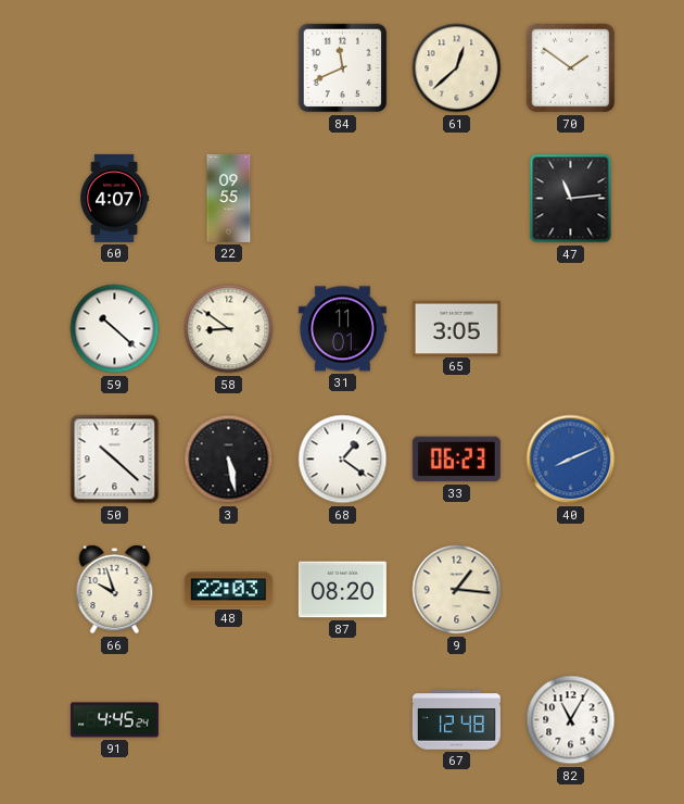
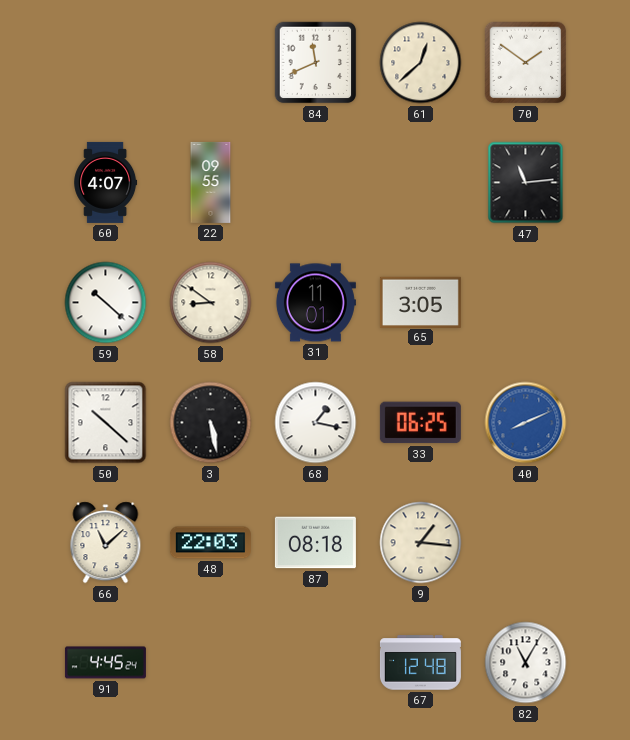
68: 1:21 -> 1:17 (316, 423)
33: 06:23 -> 06:25 (420, 423)
66: 9:57 -> 11:08 (106, 543)
87: 08:20 -> 08:18 (315, 543)
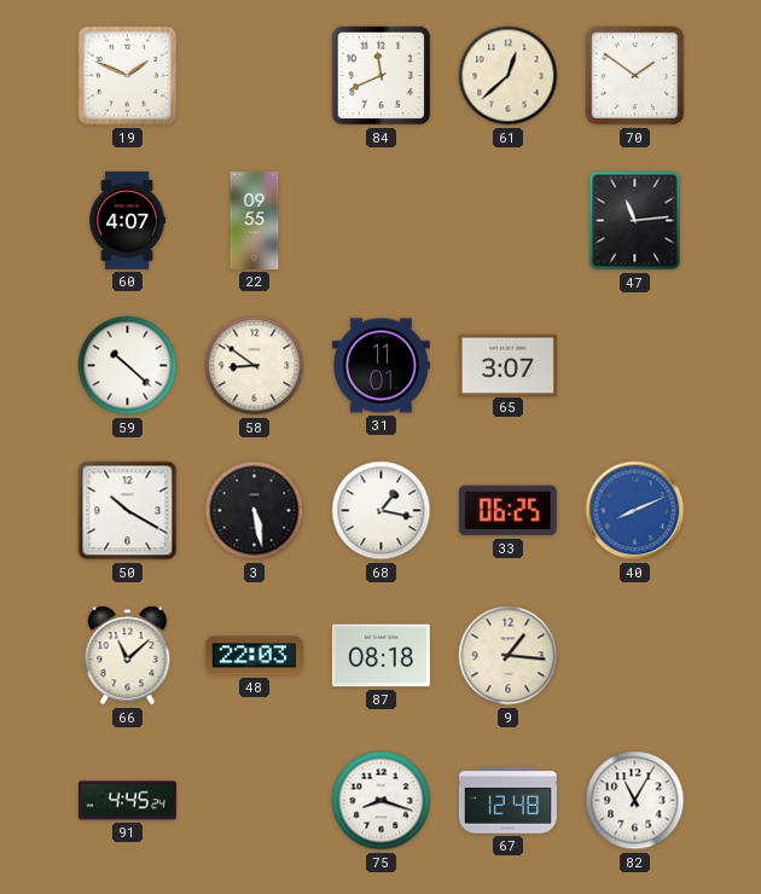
19: none -> 1:49 (128, 76)
65: 3:05 -> 3:07 (507, 365)
50: 10:22 -> 10:20 (128, 511)
75: none -> 8:18 (382, 801)
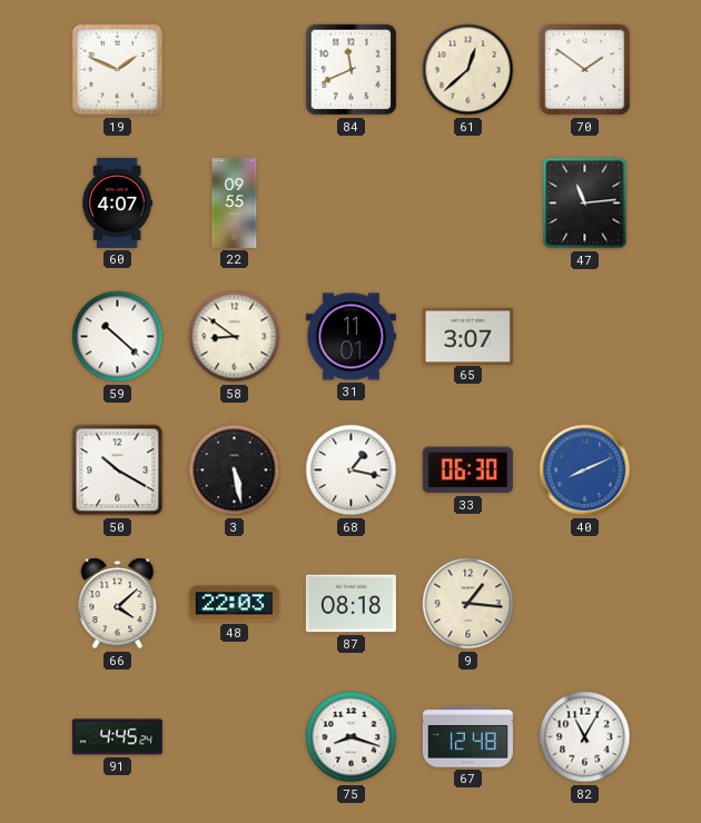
33: 06:25 -> 06:30 (467, 470)
66: 11:08 -> 4:08 (118, 604)
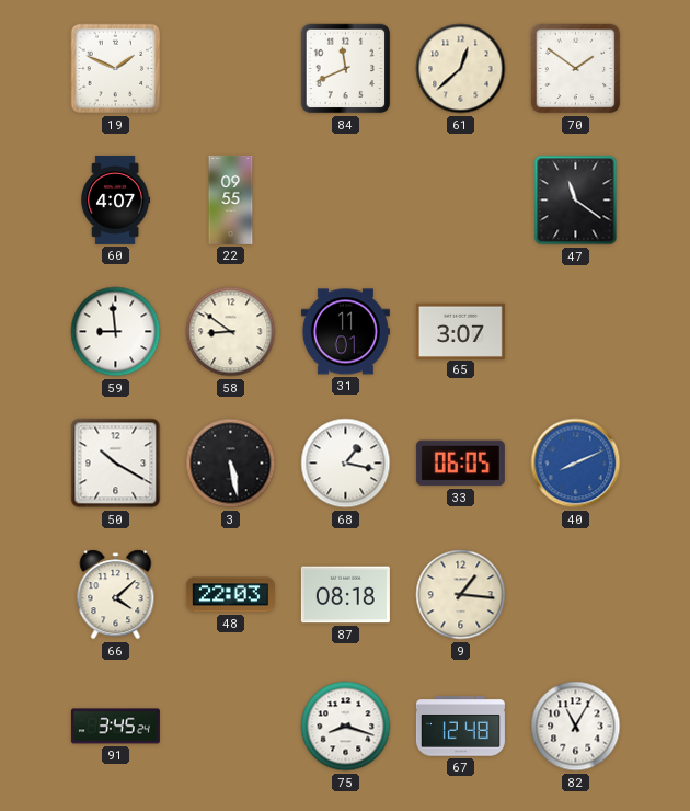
47: 11:14 -> 11:21 (576, 201)
59: 10:22 -> 8:59 (116, 332)
33: 06:30 -> 06:05 (460, 464)
91: 4:45 -> 3:45 (115, 727)
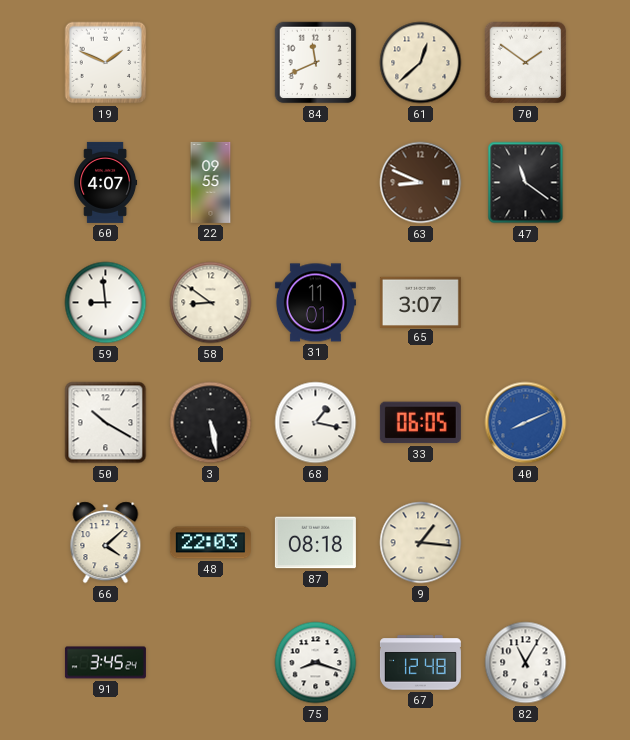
63: none -> 8:49 (421, 183)
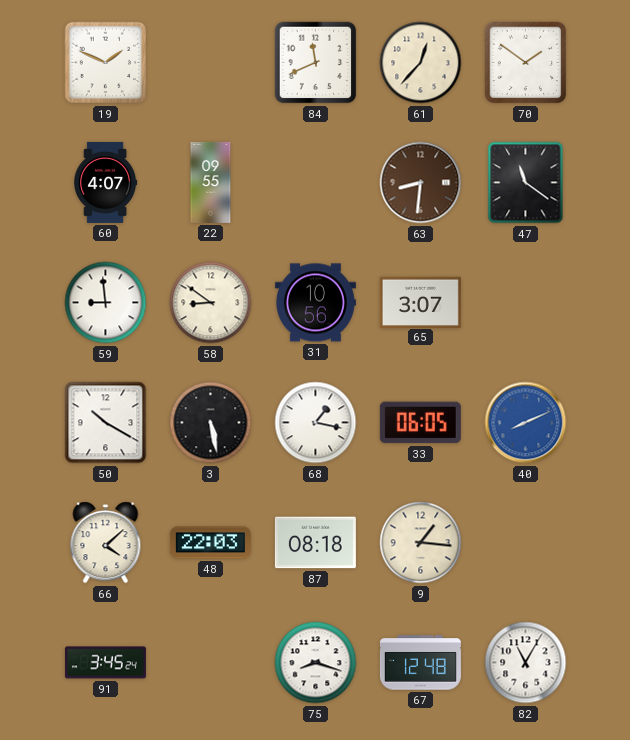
61: 12:38 -> 12:37 (421, 63)
63: 8:49 -> 8:31 (421, 183)
31: 11:01 -> 10:56 (315, 303)
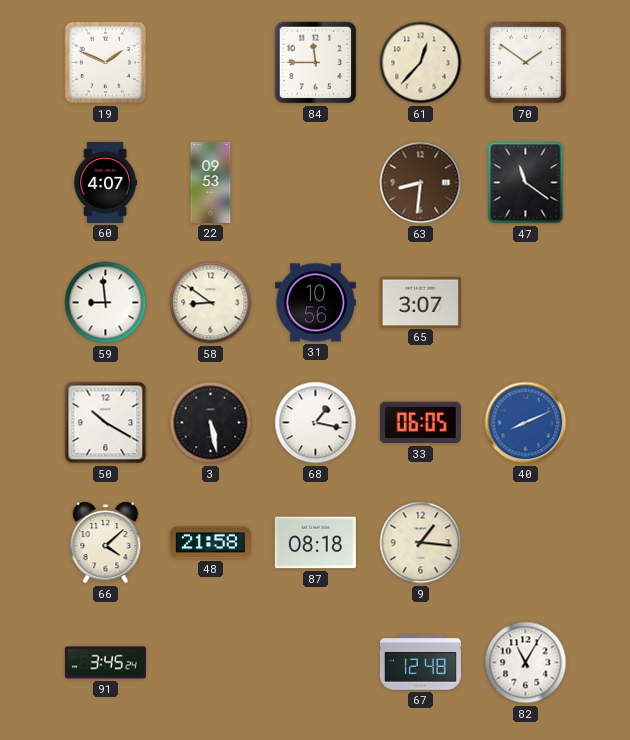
84: 11:41 -> 11:45 (316, 63)
22: 09:55 -> 09:53 (211, 182)
48: 22:03 -> 21:58 (210, 543)
75: 8:18 -> none (316, 663)
